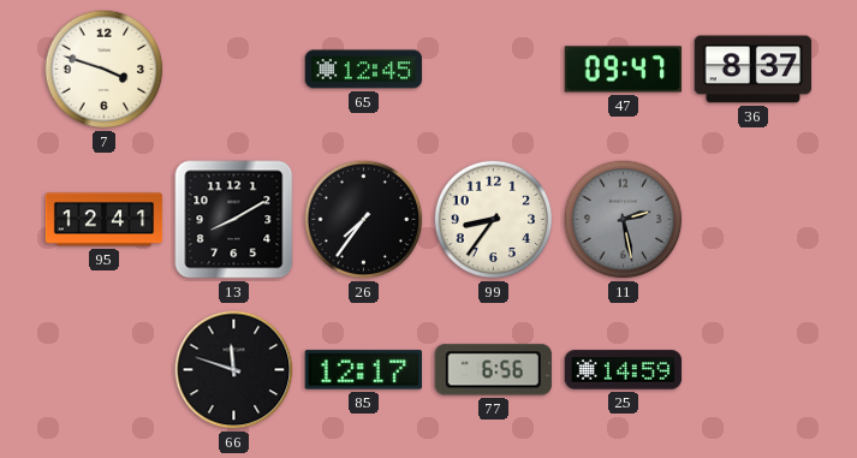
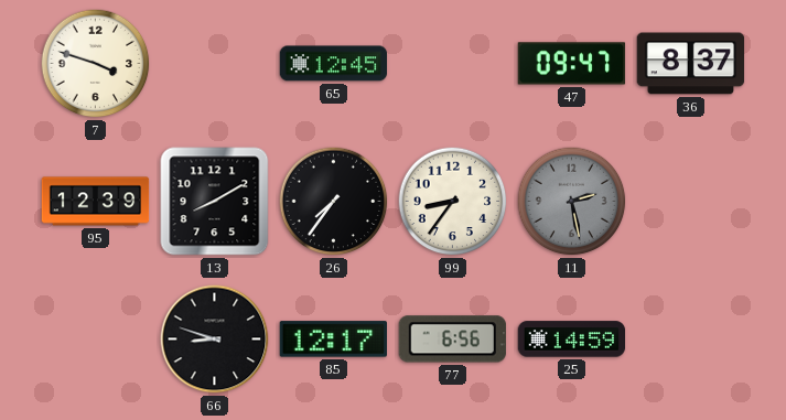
95: 12:41 -> 12:39 (96, 202)
66: 11:48 -> 8:48 (215, 340)
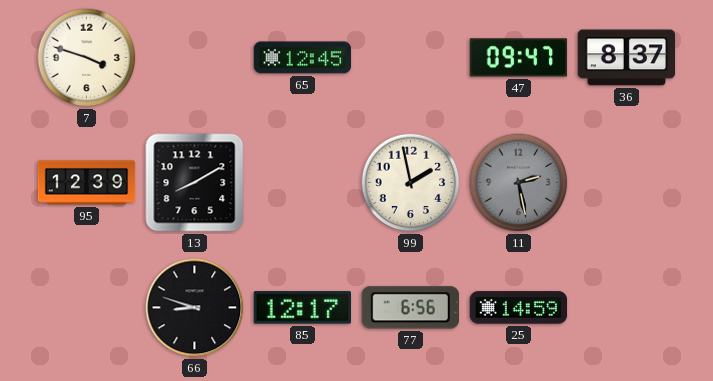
26: 7:36 -> none (334, 202)
99: 8:36 -> 1:58 (411, 183)
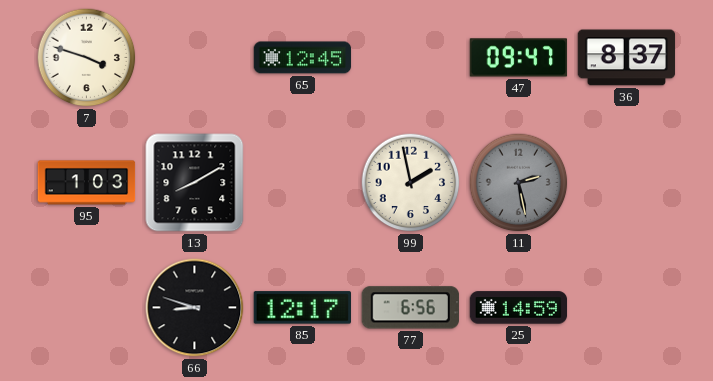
95: 12:39 -> 1:03 (87, 183)
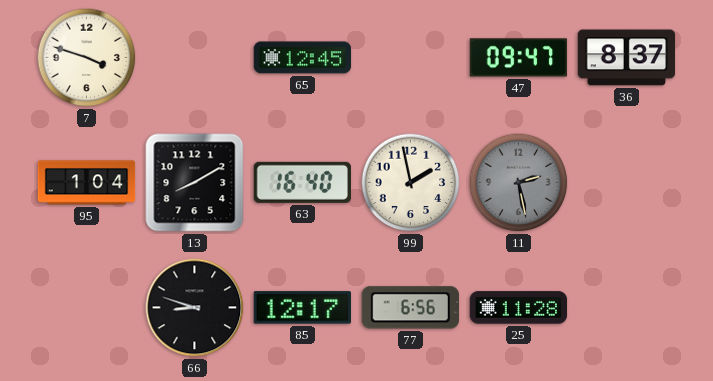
95: 1:03 -> 1:04 (87, 183)
63: none -> 16:40 (302, 182)
25: 14:59 -> 11:28 (519, 308)
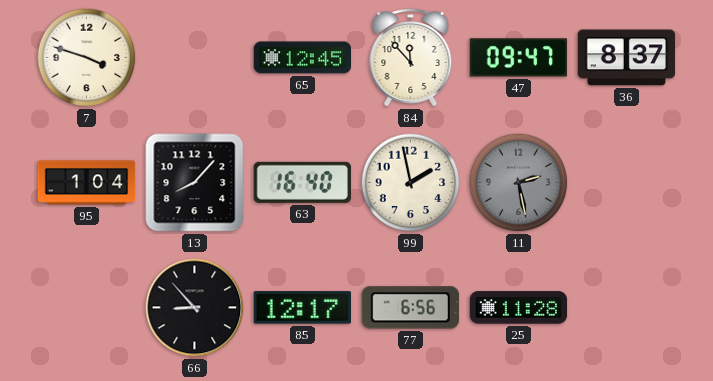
84: none -> 11:53 (411, 58)
13: 8:10 -> 8:07 (195, 183)
66: 8:48 -> 8:53 (195, 308)
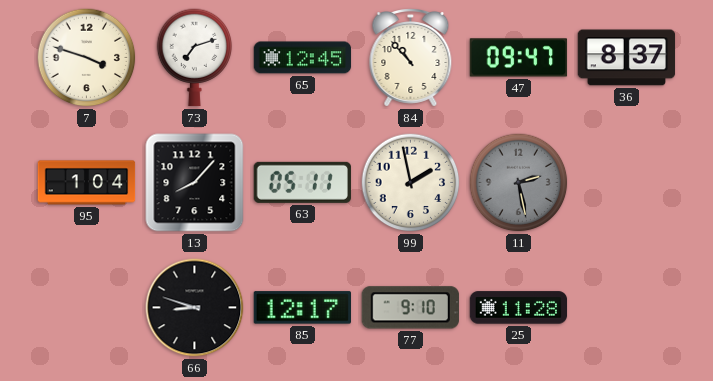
73: none -> 7:12 (195, 58)
84: 11:53 -> 10:53 (411, 58)
63: 16:40 -> 05:11 (302, 182)
66: 8:53 -> 8:48 (195, 308)
77: 6:56 -> 9:10 (410, 308)
